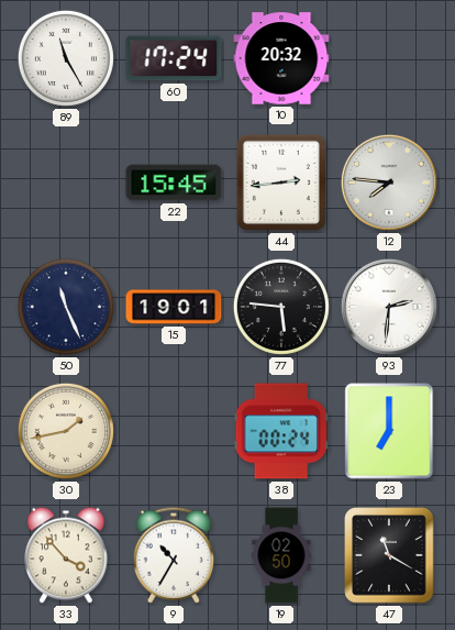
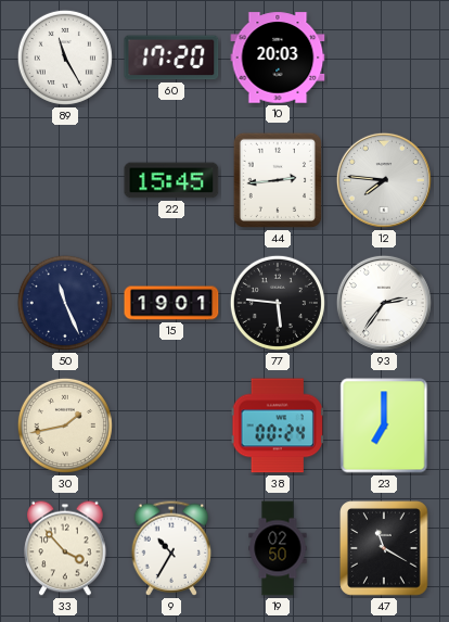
60: 17:24 -> 17:20 (171, 58)
10: 20:32 -> 20:03 (278, 58)
93: 2:31 -> 2:36 (384, 303)
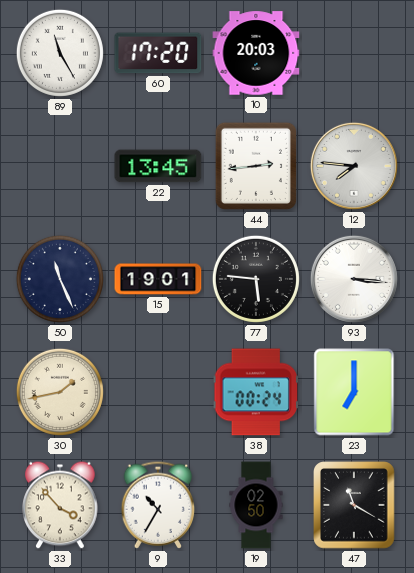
22: 15:45 -> 13:45 (158, 166)
93: 2:36 -> 3:16 (354, 279)
